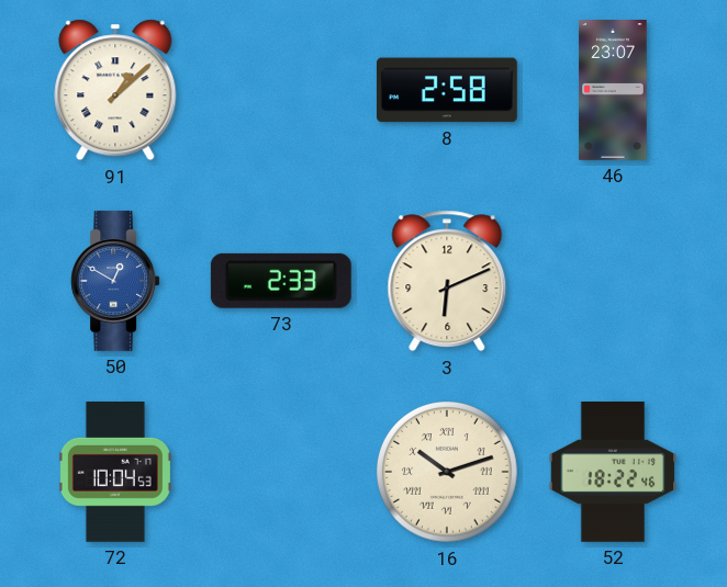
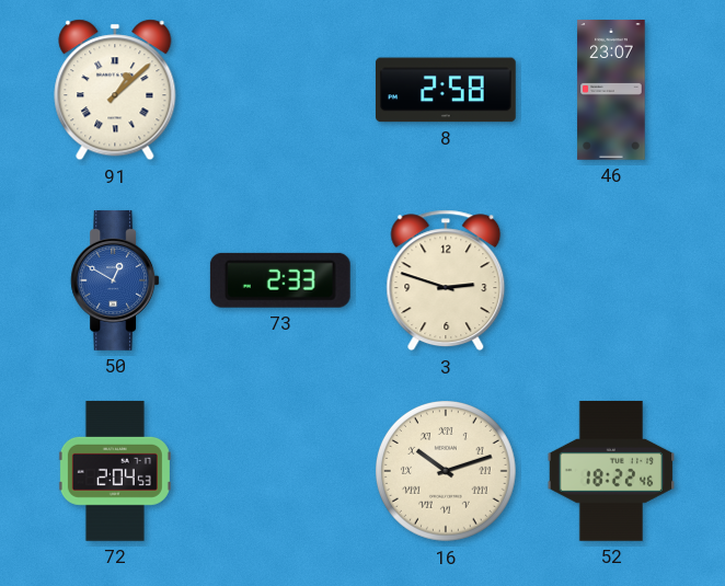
3: 6:11 -> 2:48 (446, 280)
72: 10:04 -> 2:04 (115, 471)
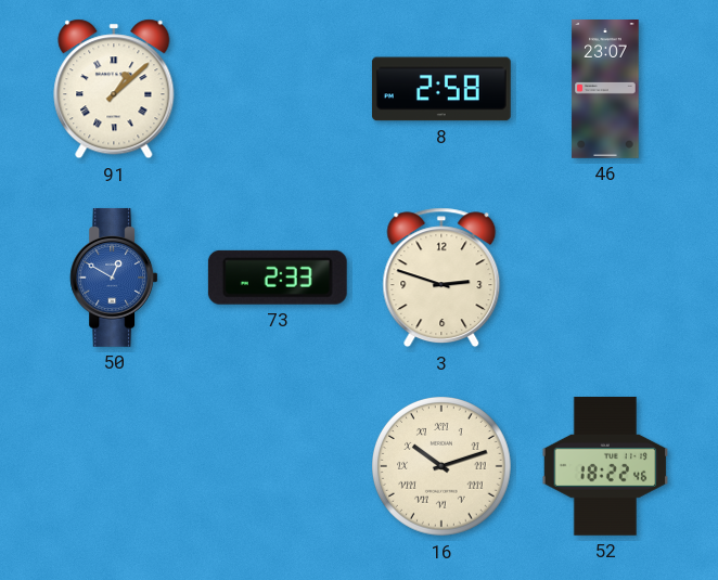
72: 2:04 -> none (115, 471)
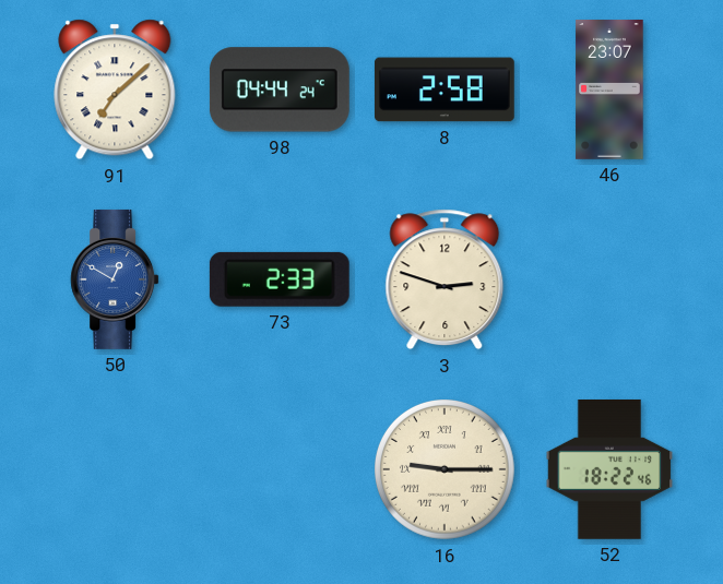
91: 1:08 -> 7:08 (115, 90)
98: none -> 04:44 (280, 90)
16: 10:12 -> 9:15 (446, 470)
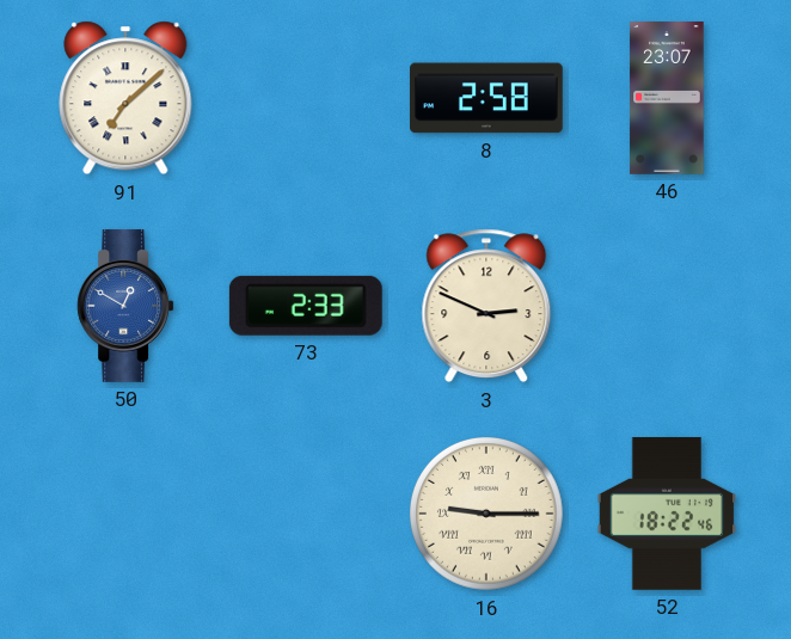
98: 04:44 -> none (280, 90)
3: 2:48 -> 2:49 (486, 306)
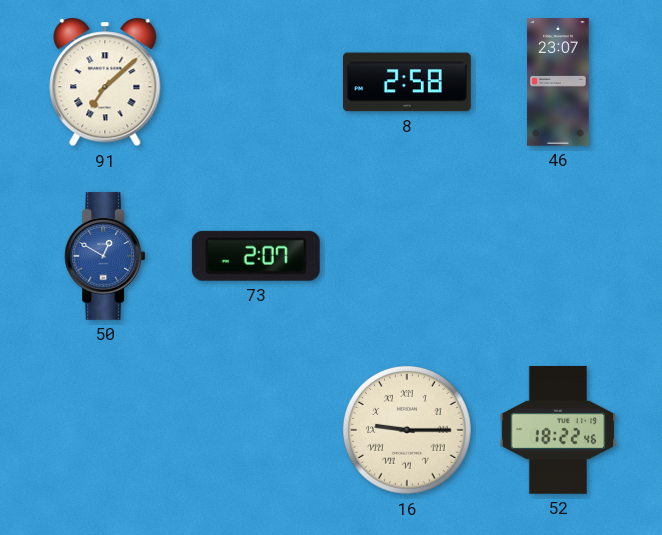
73: 2:33 -> 2:07 (256, 256)
3: 2:49 -> none (486, 306)
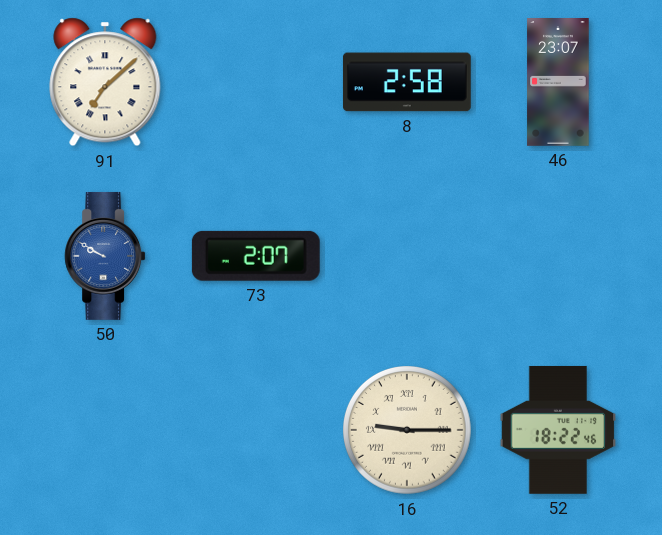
50: 12:50 -> 9:50 (105, 256)
